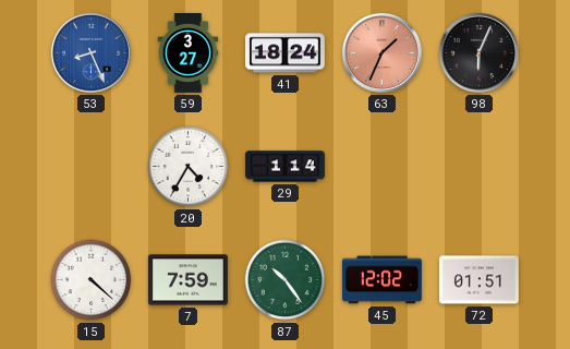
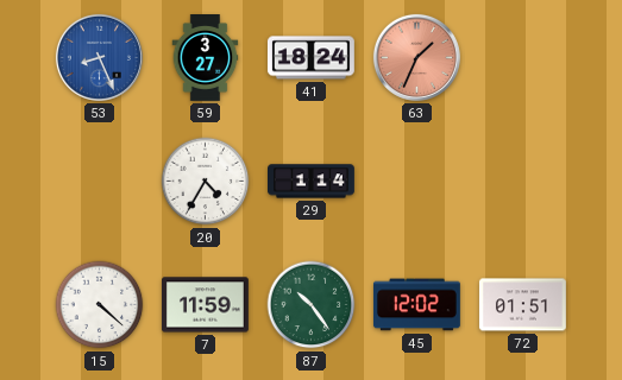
98: 6:04 -> none (478, 52)
7: 7:59 -> 11:59 (205, 305)
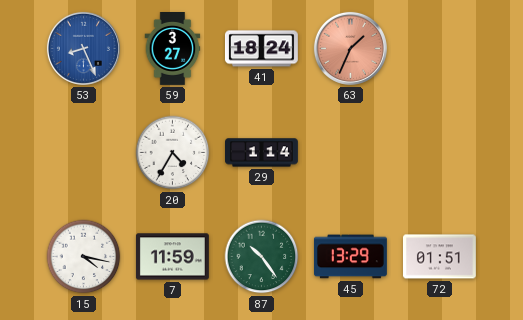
15: 4:22 -> 4:17 (84, 257)
45: 12:02 -> 13:29 (350, 257)
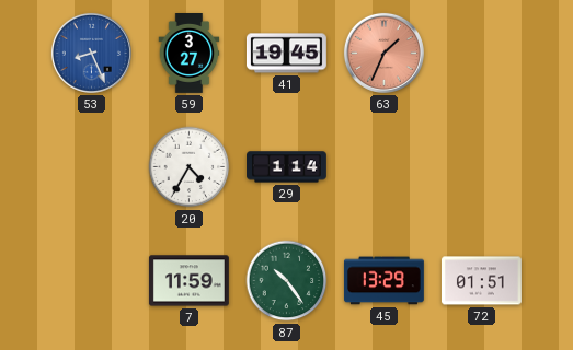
41: 18:24 -> 19:45 (286, 54)
15: 4:17 -> none (84, 257)
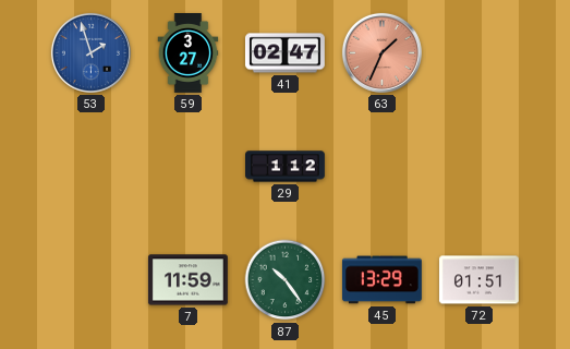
53: 8:26 -> 1:57 (90, 52)
41: 19:45 -> 02:47 (284, 53)
20: 4:35 -> none (190, 167)
29: 1:14 -> 1:12 (286, 167)
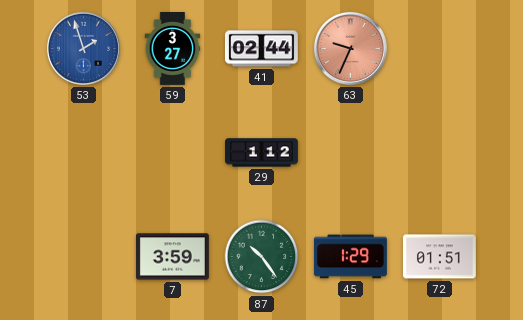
41: 02:47 -> 02:44 (261, 49)
63: 1:34 -> 9:34 (350, 48)
7: 11:59 -> 3:59 (172, 257)
45: 13:29 -> 1:29 (350, 257)
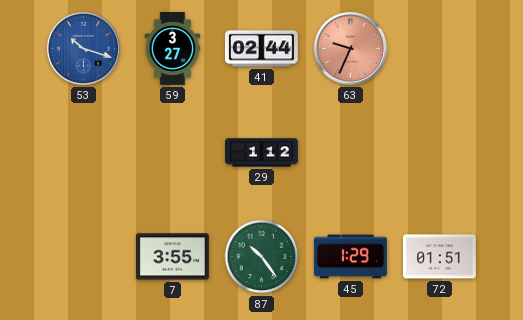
53: 1:57 -> 10:18 (83, 48)
7: 3:59 -> 3:55 (172, 257)
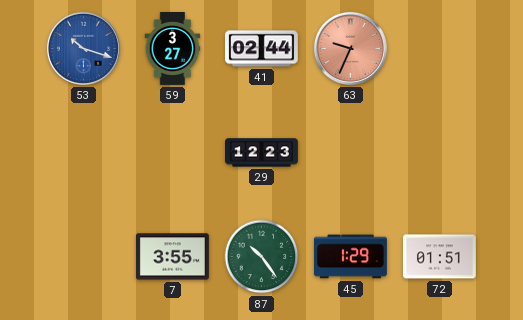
29: 1:12 -> 12:23 (262, 153)
